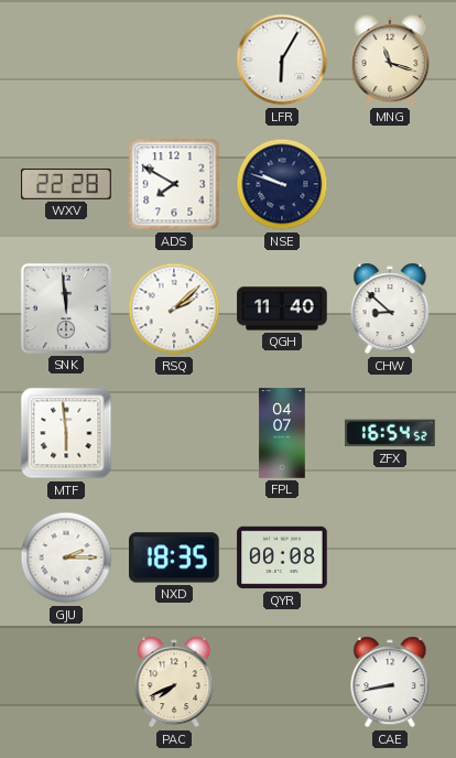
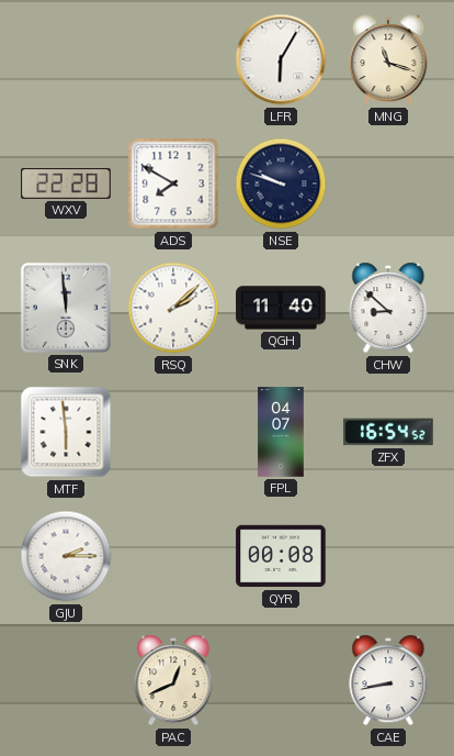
NXD: 18:35 -> none (174, 557)
PAC: 7:41 -> 12:41 (173, 680)
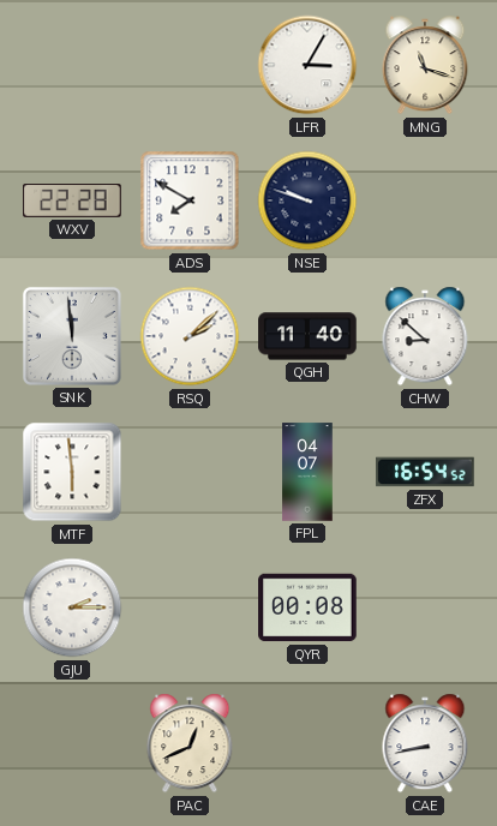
LFR: 6:05 -> 3:05 (307, 65)
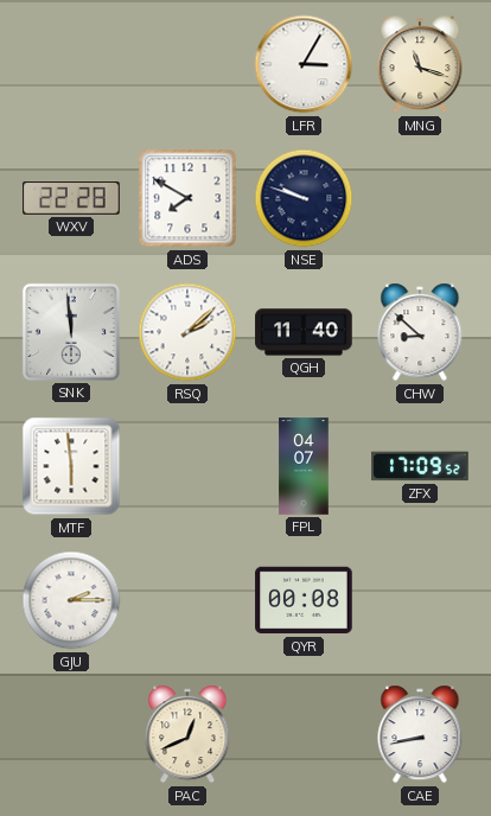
ZFX: 16:54 -> 17:09 (420, 466)
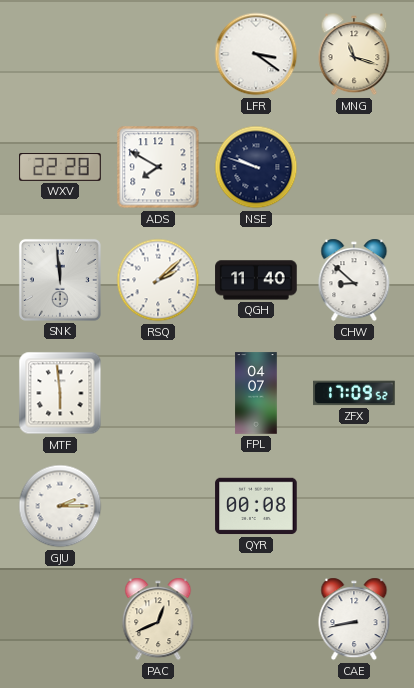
LFR: 3:05 -> 3:21 (256, 54)
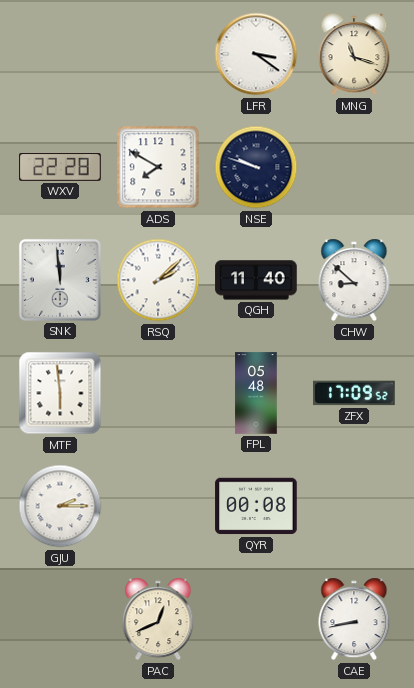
FPL: 04:07 -> 05:48 (256, 393)
